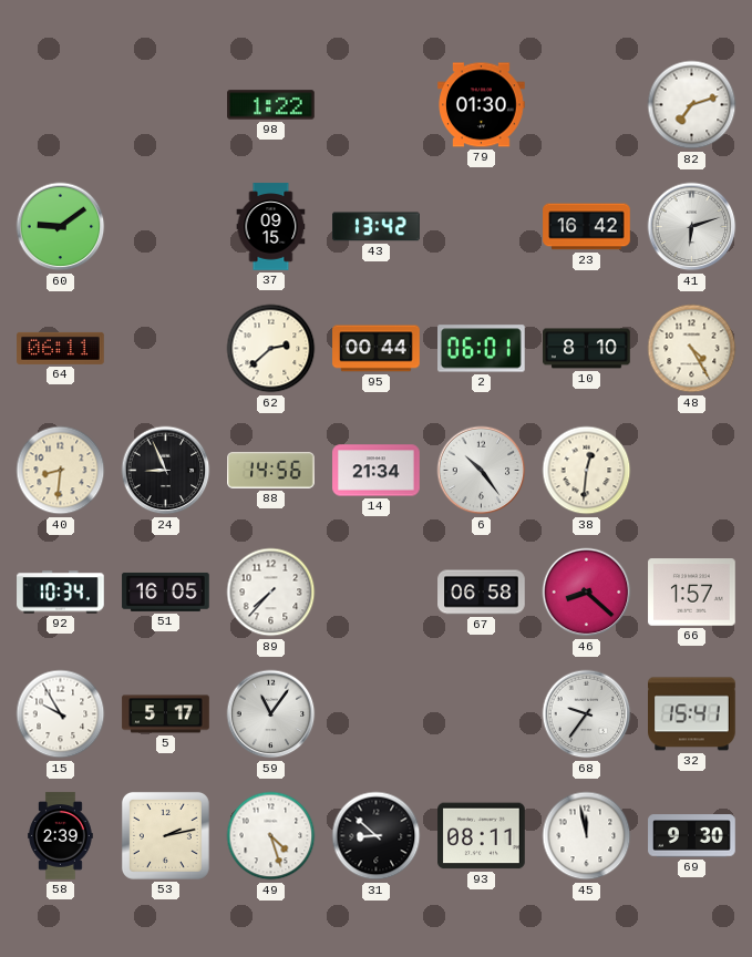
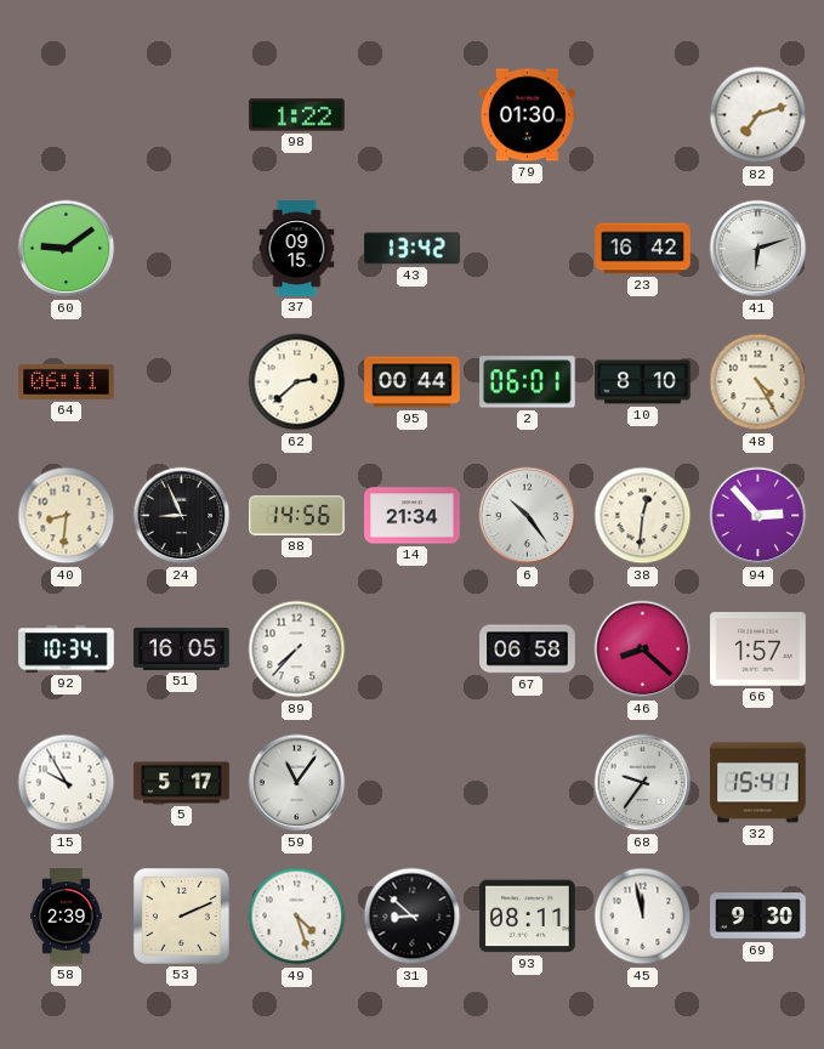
94: none -> 2:53 (758, 516)
53: 2:13 -> 2:11 (181, 915)
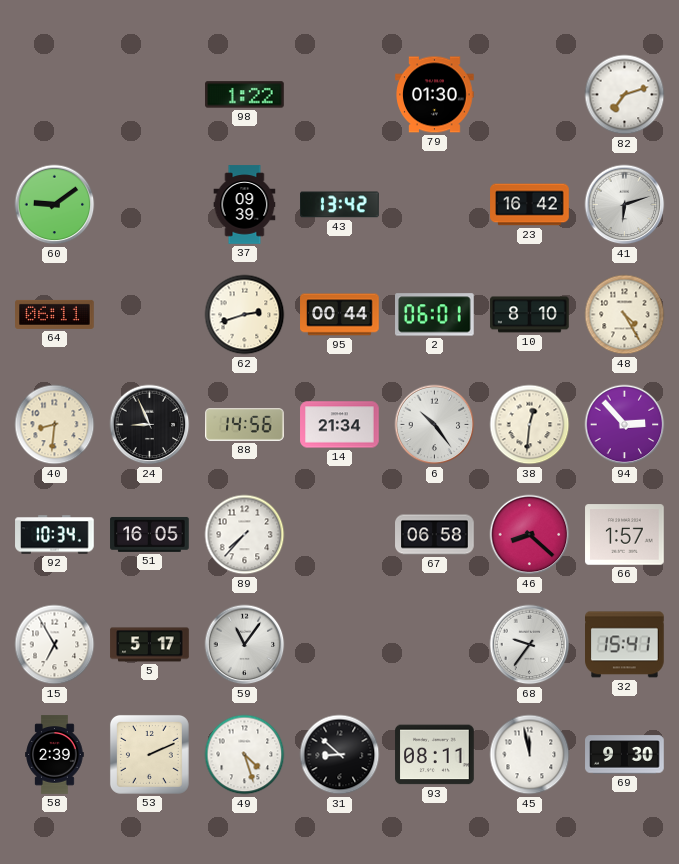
37: 09:15 -> 09:39 (245, 205)
62: 2:38 -> 2:42 (245, 315)
15: 9:55 -> 6:55 (55, 645)
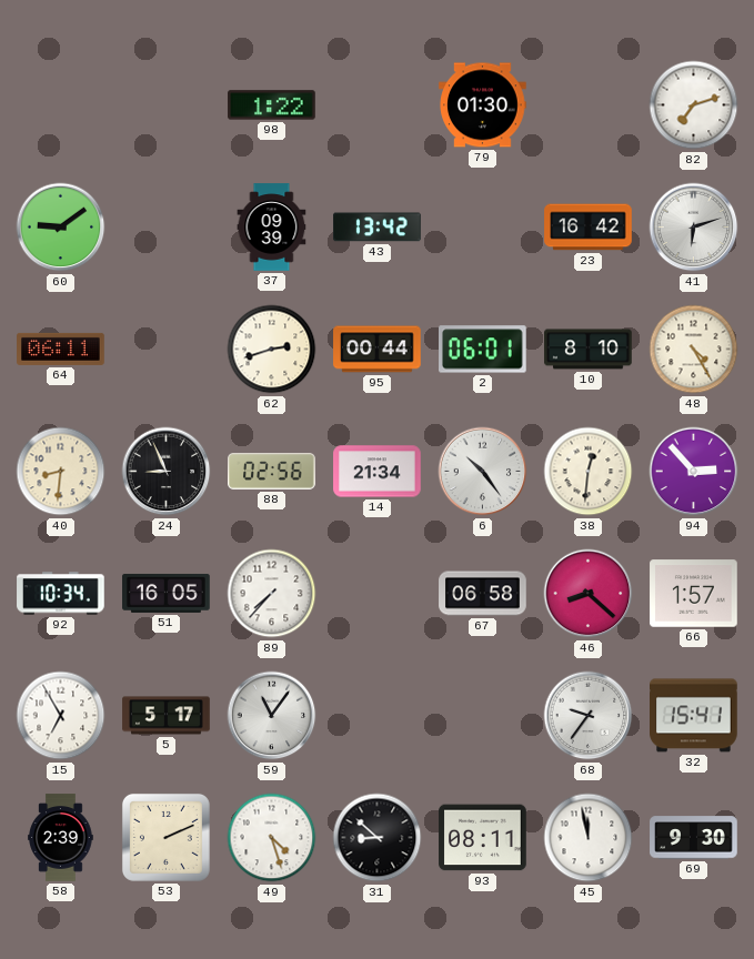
88: 14:56 -> 02:56 (272, 472)
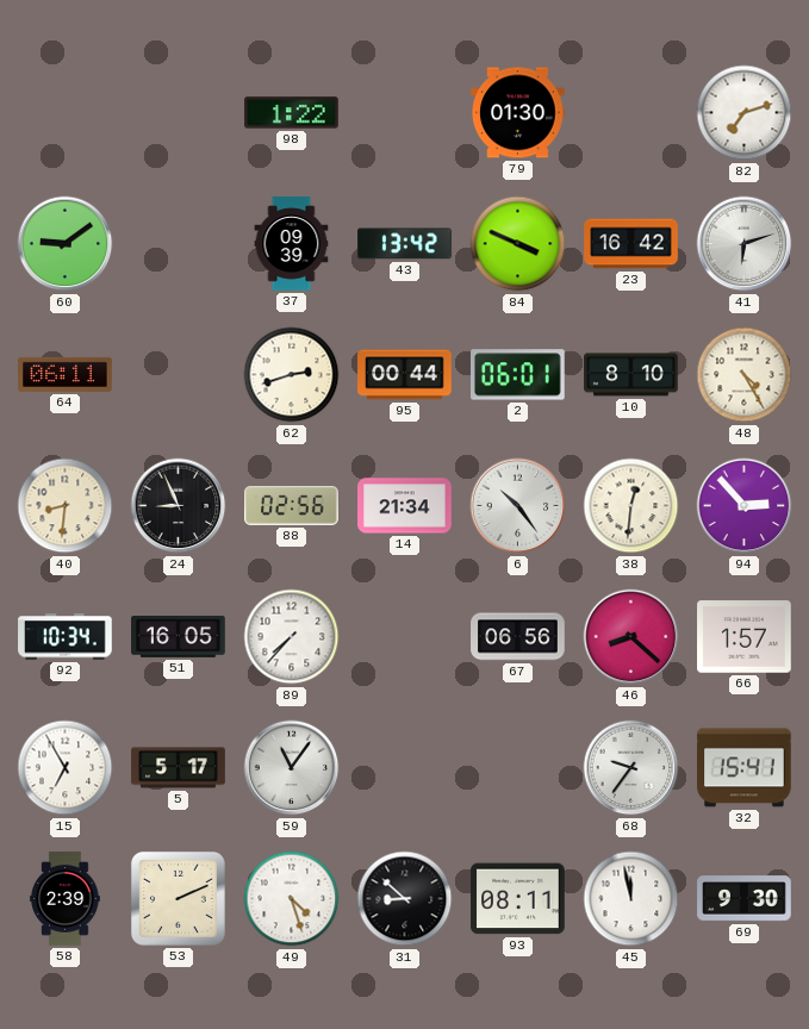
84: none -> 3:49 (518, 244)
67: 06:58 -> 06:56 (518, 637)
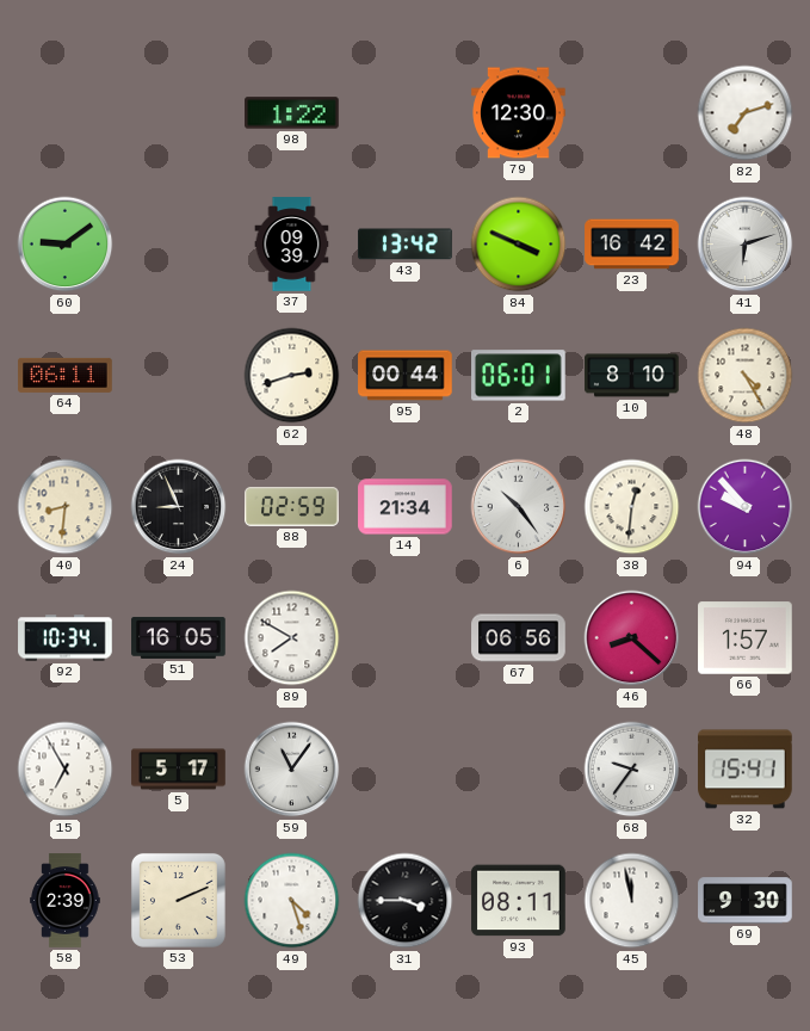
79: 01:30 -> 12:30 (519, 113)
88: 02:56 -> 02:59 (292, 507)
94: 2:53 -> 9:53 (746, 507)
89: 7:37 -> 7:50 (292, 638)
31: 8:52 -> 3:45 (406, 901)
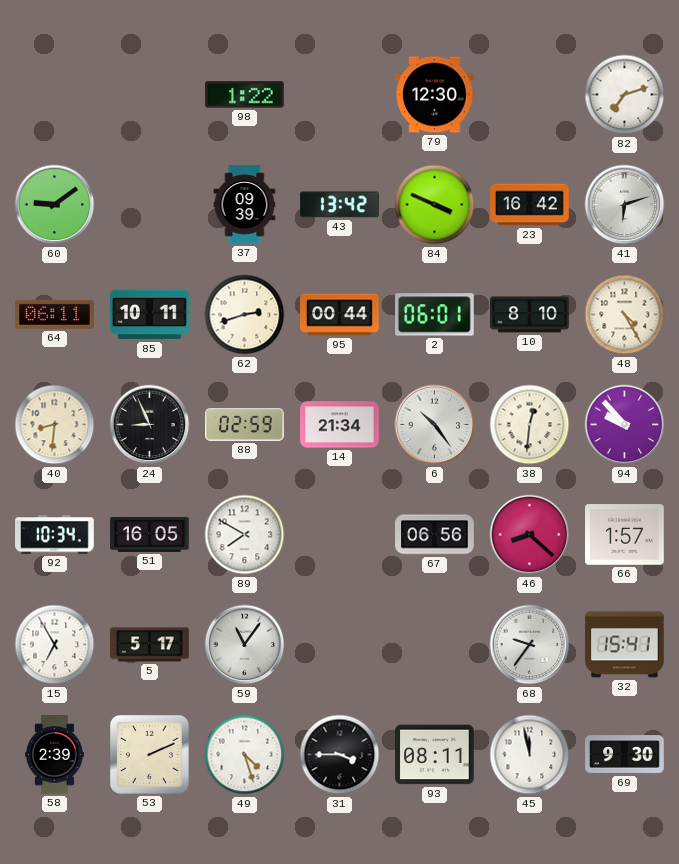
85: none -> 10:11 (150, 315)
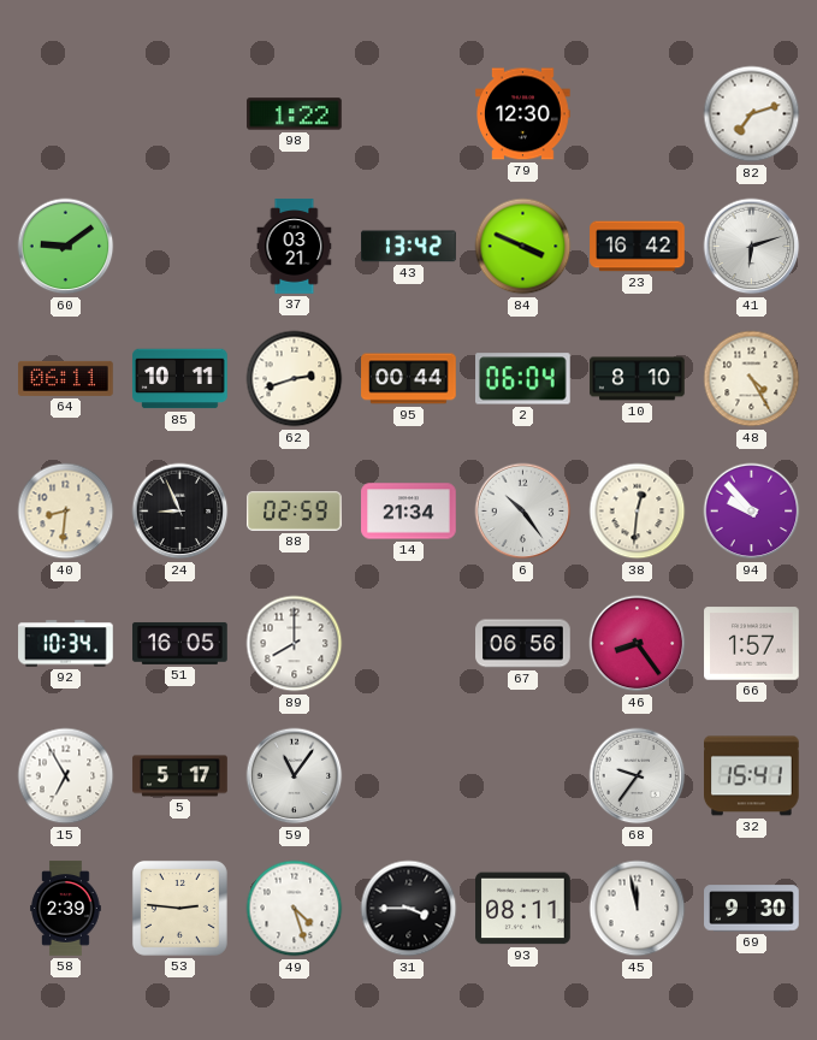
37: 09:39 -> 03:21 (295, 247)
2: 06:01 -> 06:04 (523, 379)
89: 7:50 -> 8:00 (295, 644)
46: 8:22 -> 8:24 (638, 644)
53: 2:11 -> 2:46 (179, 908)
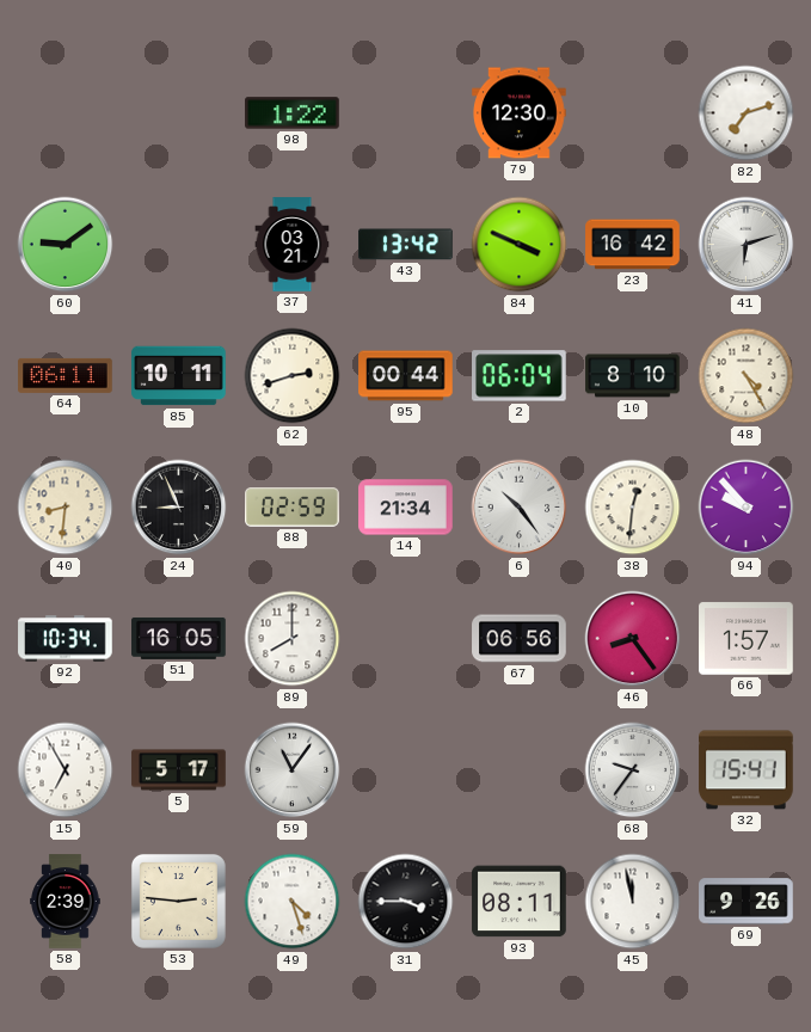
69: 9:30 -> 9:26 (747, 902)
